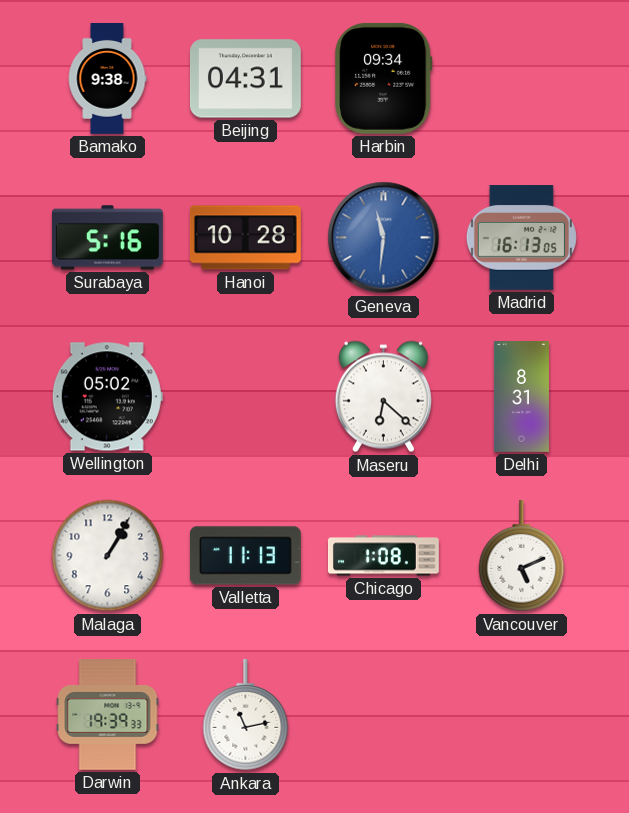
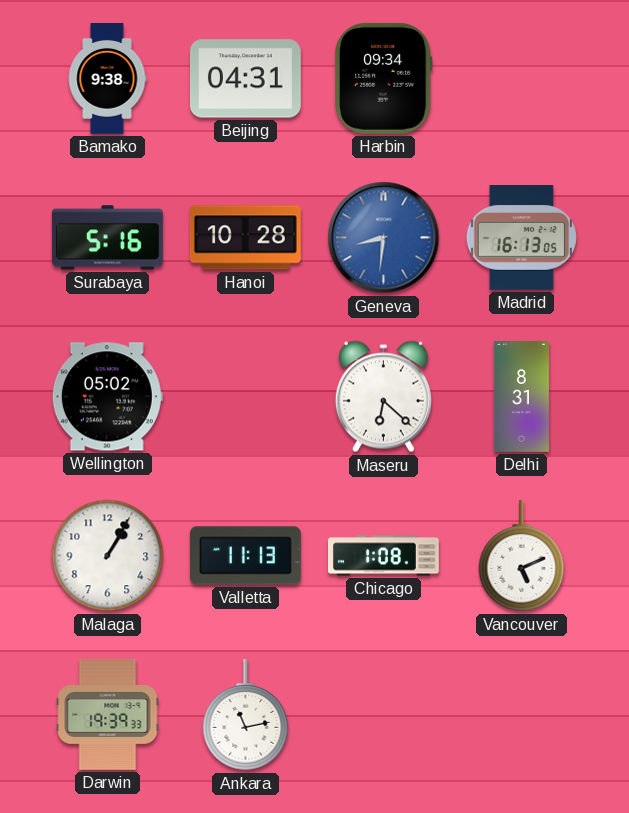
Geneva: 11:31 -> 8:31 (384, 238)
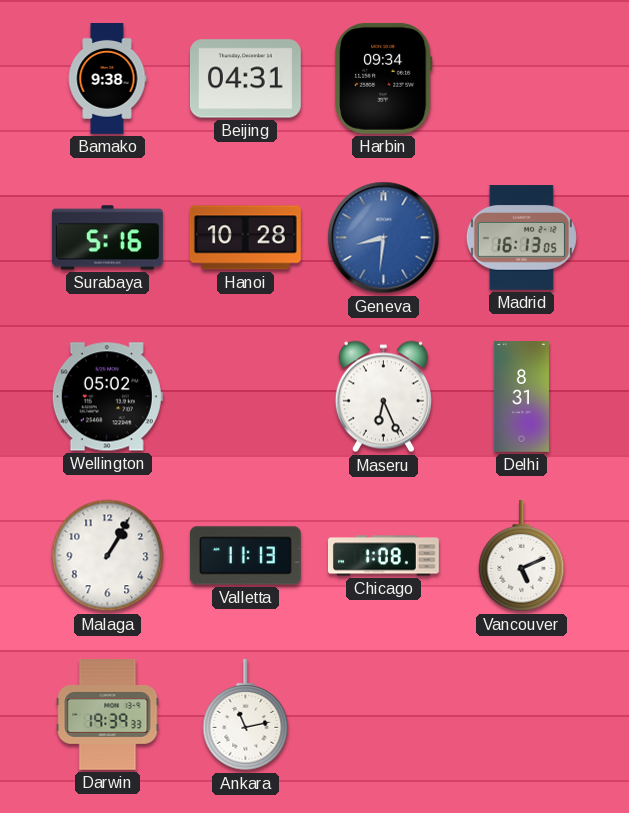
Maseru: 6:22 -> 6:26 (383, 397)
